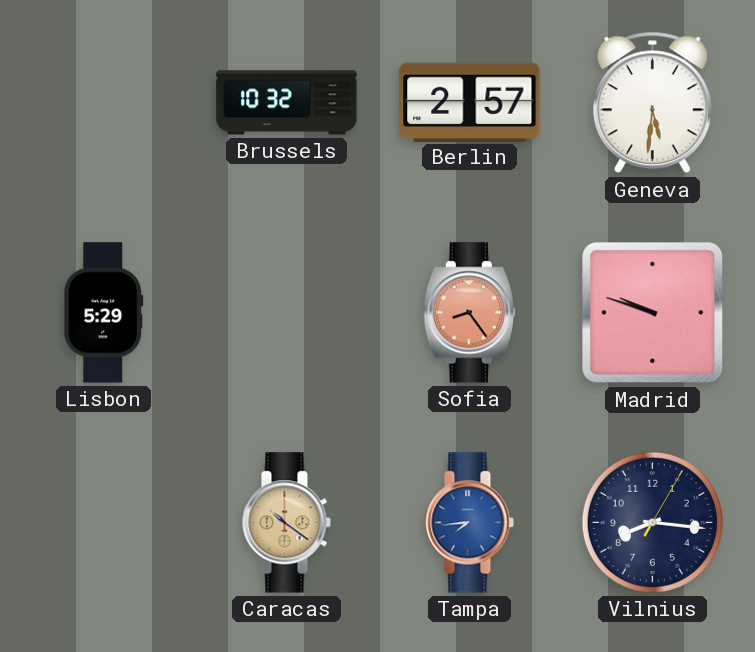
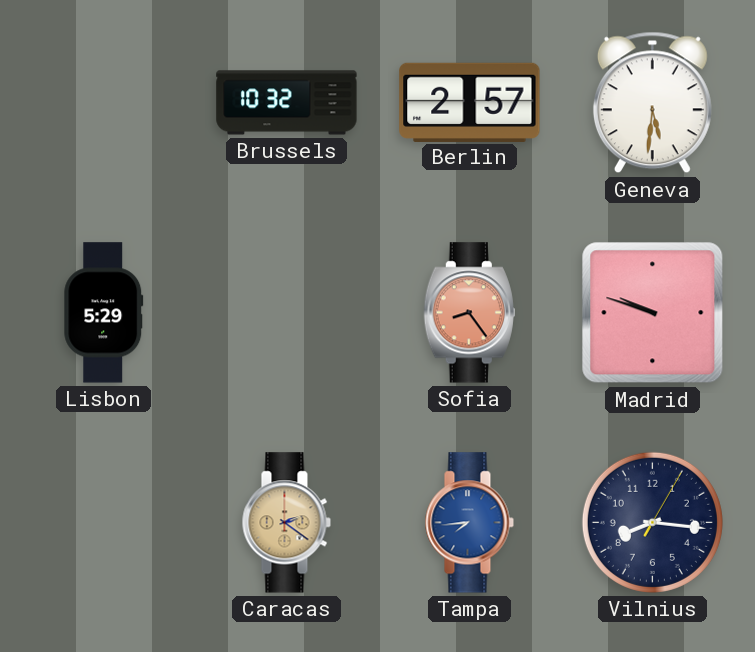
Caracas: 10:21 -> 2:21 (286, 523)
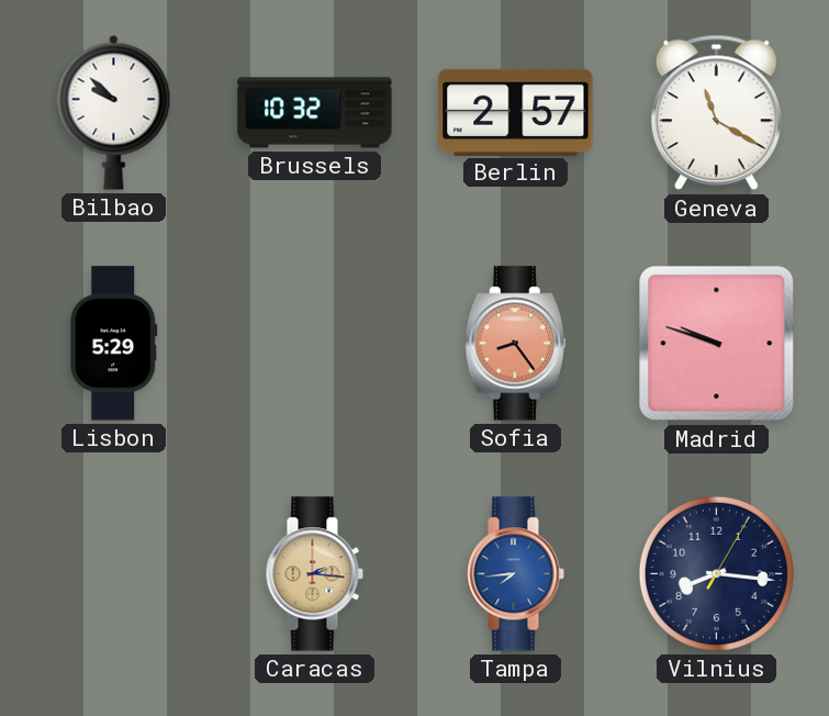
Bilbao: none -> 9:52 (114, 112)
Geneva: 5:31 -> 11:20 (716, 113)
Caracas: 2:21 -> 2:16 (314, 574)
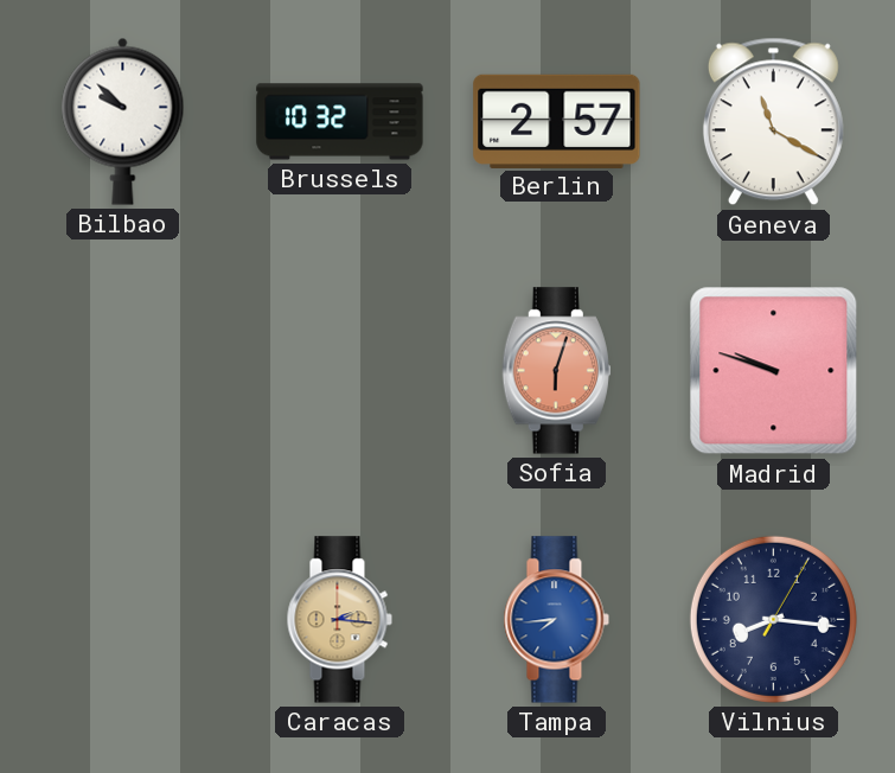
Lisbon: 5:29 -> none (114, 344)
Sofia: 8:24 -> 6:03 (556, 371)
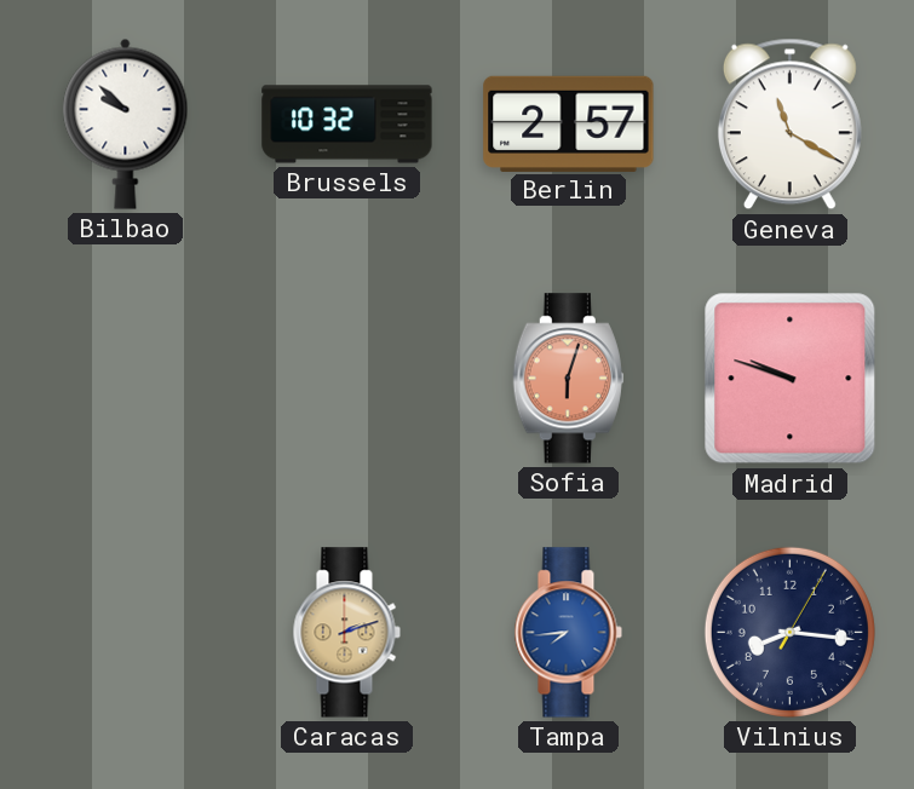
Caracas: 2:16 -> 2:12 (346, 633)
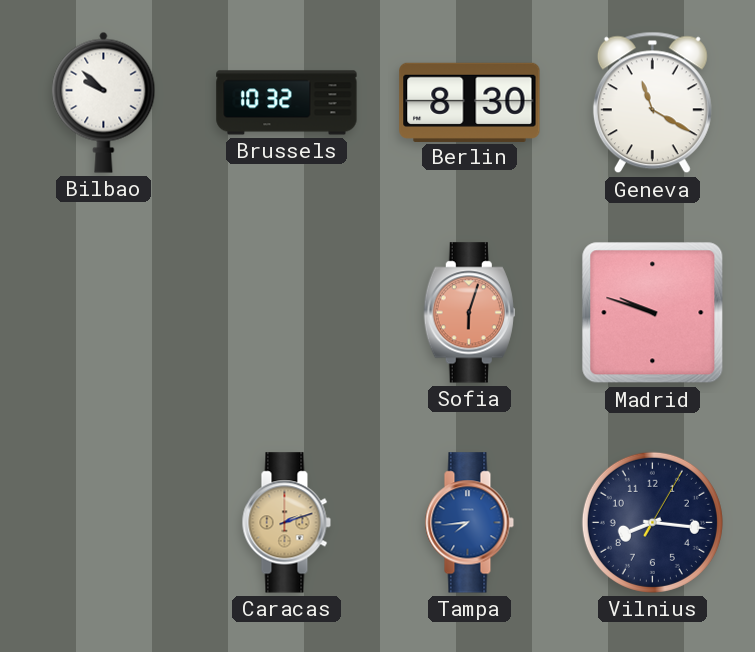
Berlin: 2:57 -> 8:30 (470, 102)
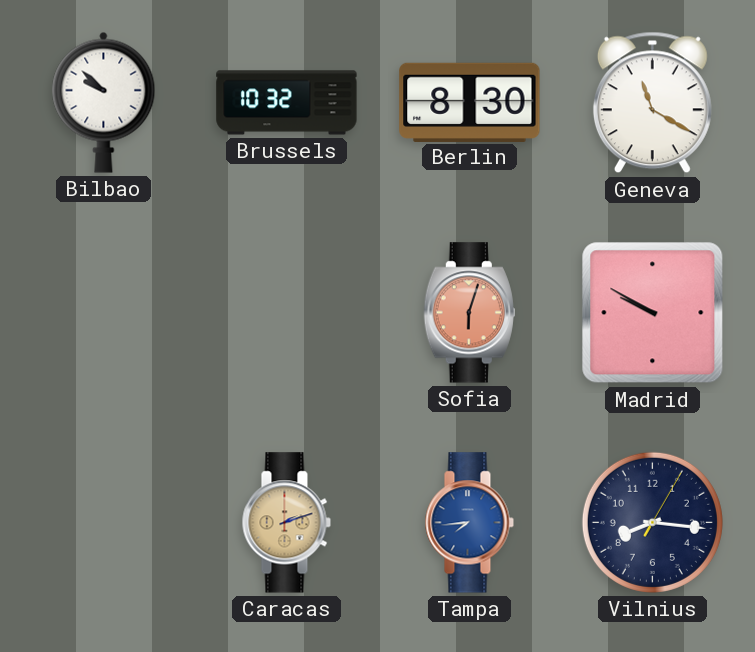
Madrid: 9:48 -> 9:50 (653, 313)
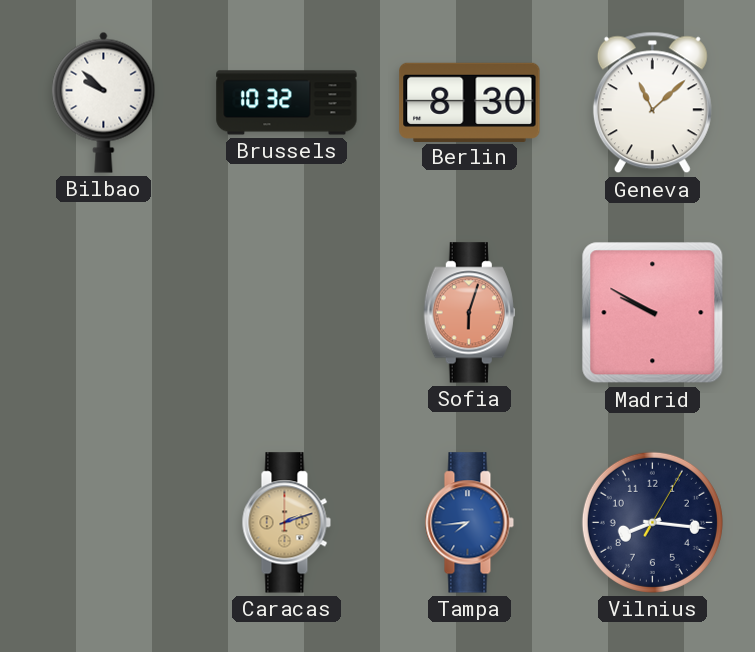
Geneva: 11:20 -> 11:08 (652, 103)
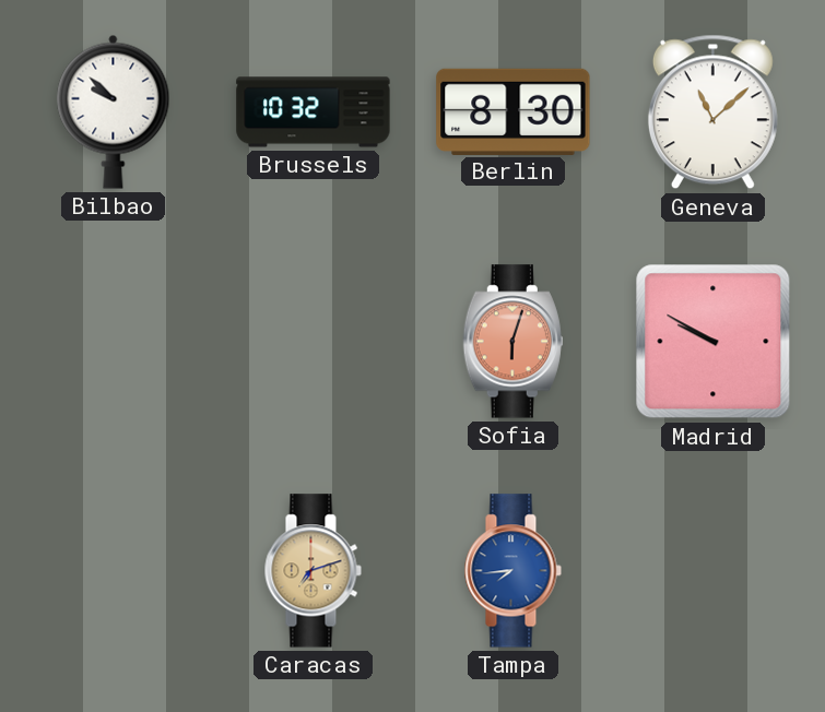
Caracas: 2:12 -> 7:12 (313, 571)
Vilnius: 8:16 -> none (652, 522)
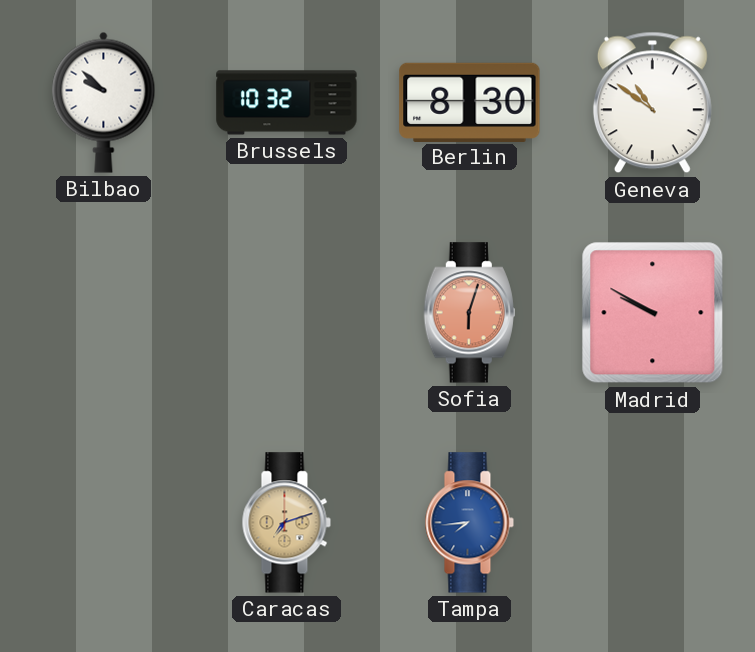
Geneva: 11:08 -> 10:51 (652, 103)
